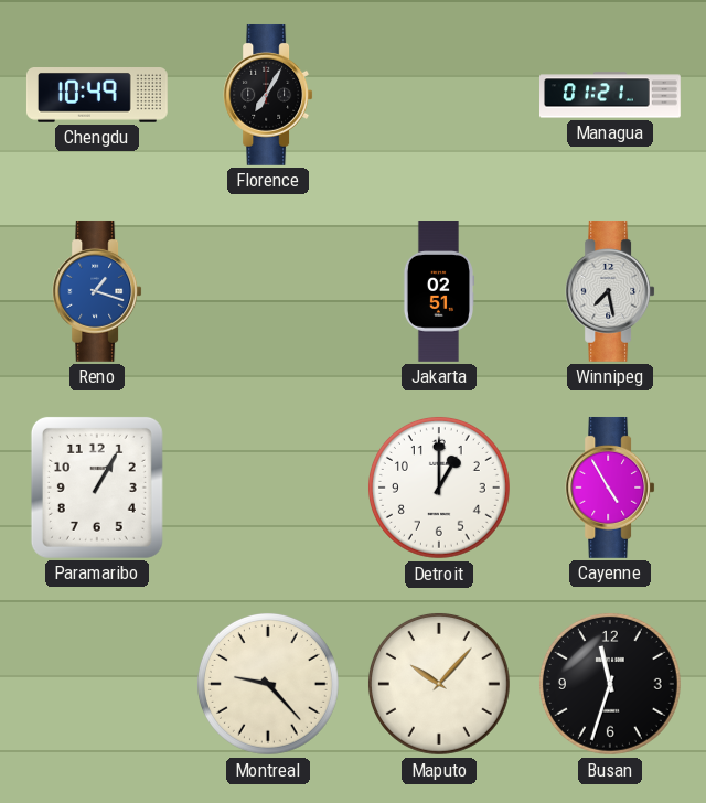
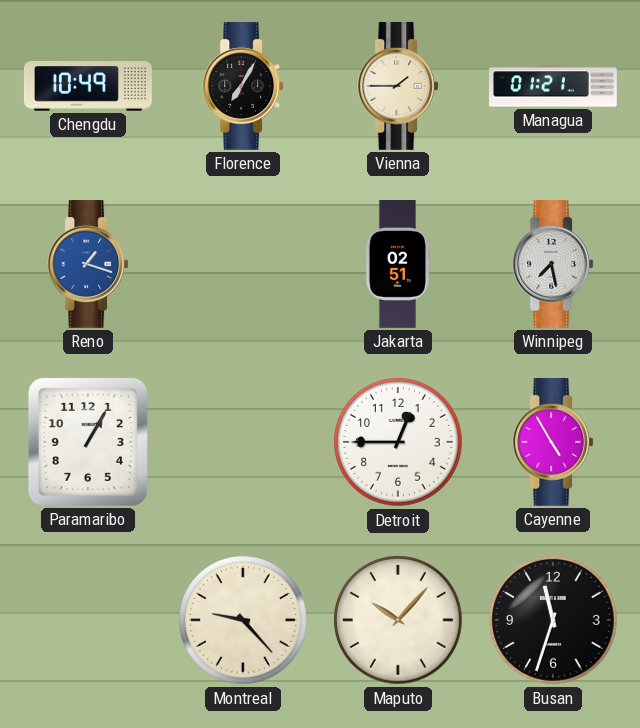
Vienna: none -> 1:45 (398, 86)
Detroit: 1:00 -> 12:45 (398, 442)
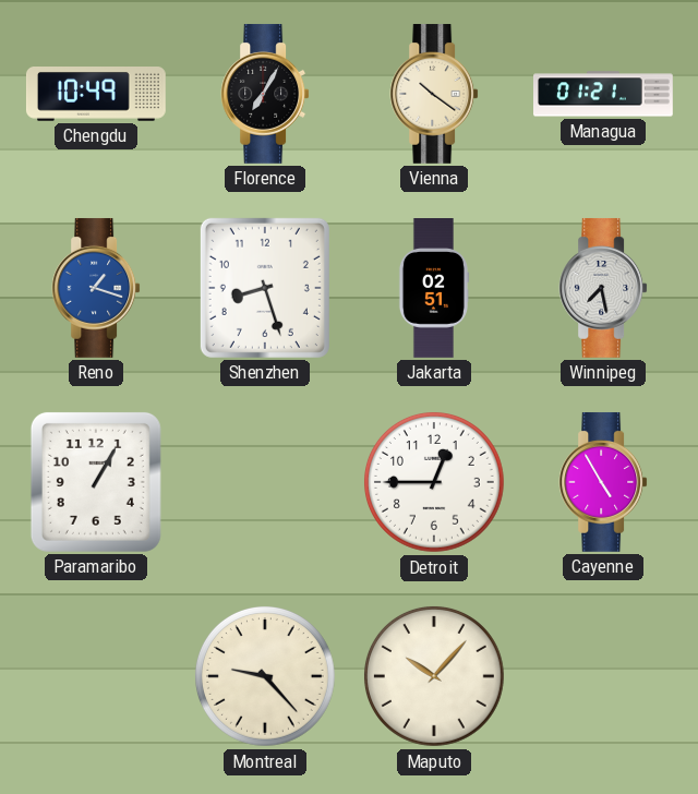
Vienna: 1:45 -> 10:21 (434, 94)
Shenzhen: none -> 8:27 (265, 288)
Busan: 11:33 -> none (553, 620)
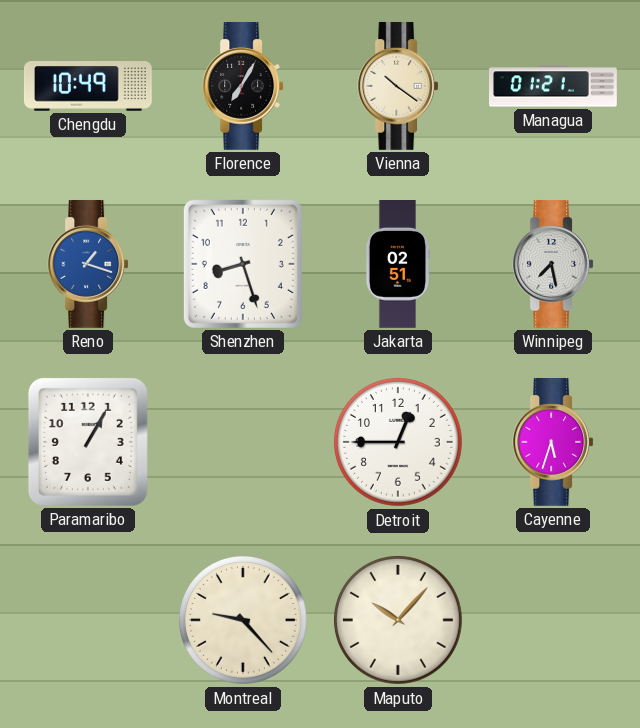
Cayenne: 4:55 -> 5:33 (553, 442)
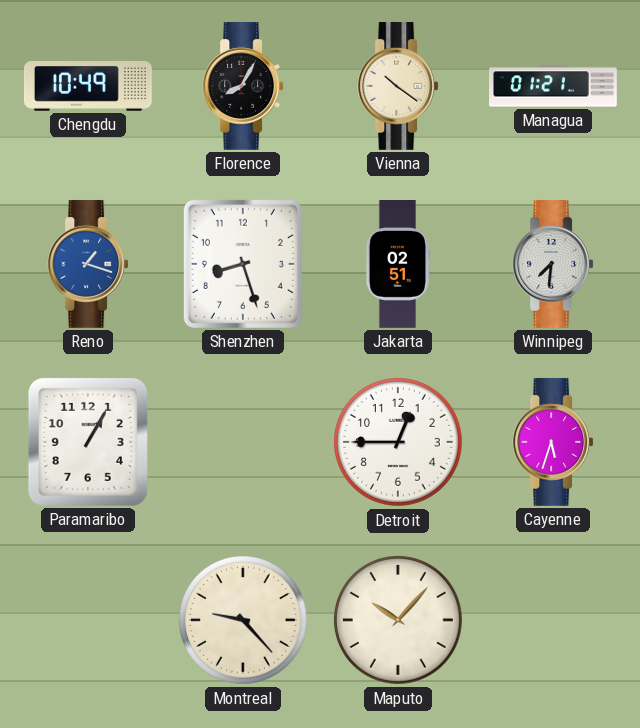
Florence: 7:05 -> 8:05 (243, 86)
Winnipeg: 7:28 -> 7:31 (553, 264)
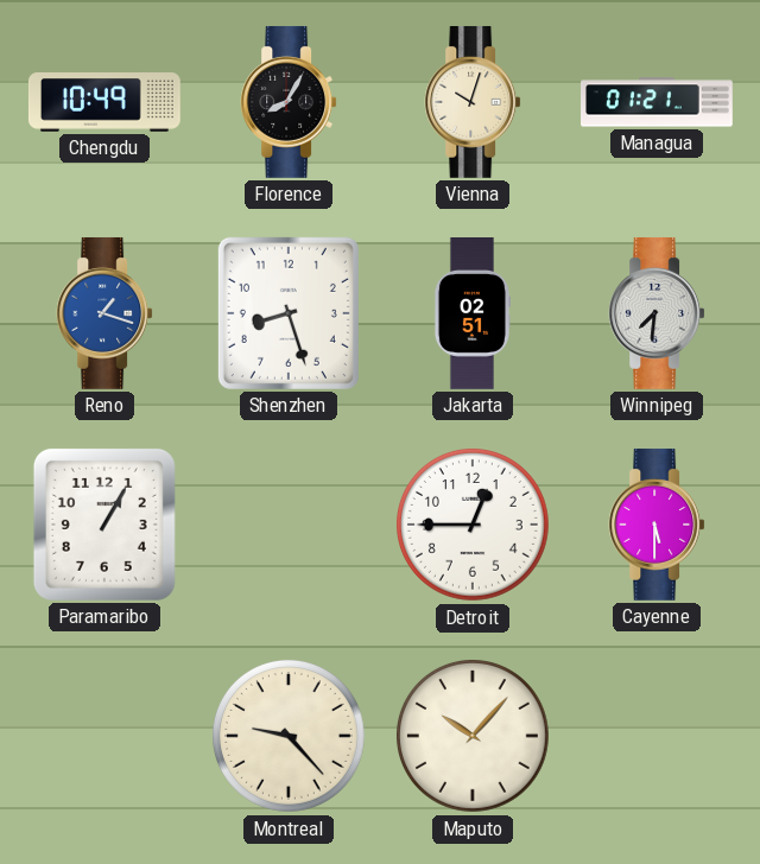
Vienna: 10:21 -> 10:03 (473, 102)
Cayenne: 5:33 -> 5:30 (657, 525)
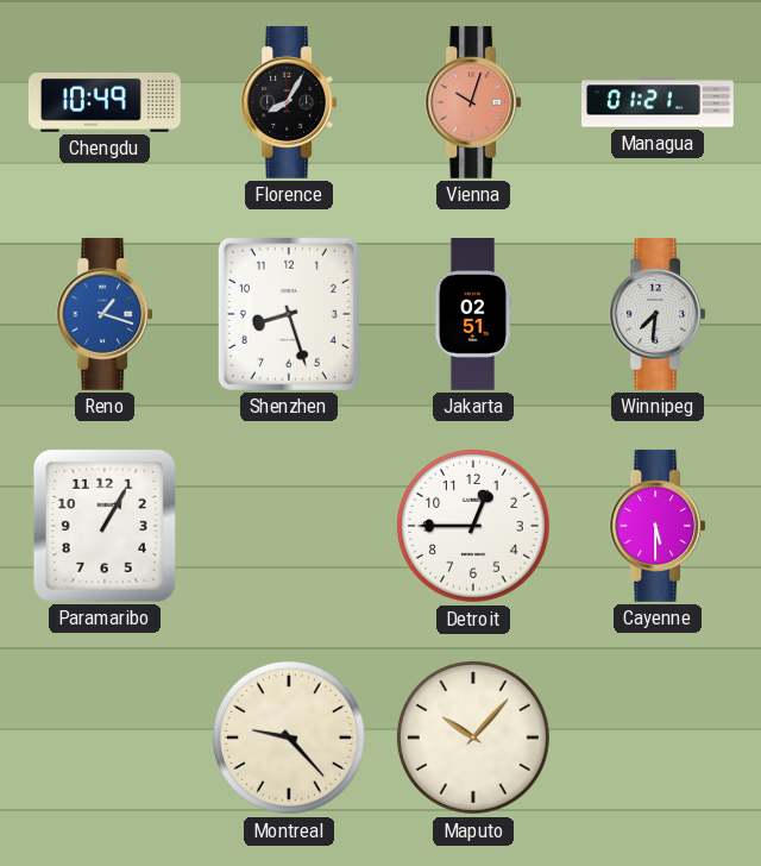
Vienna dial: cream -> salmon (473, 102)
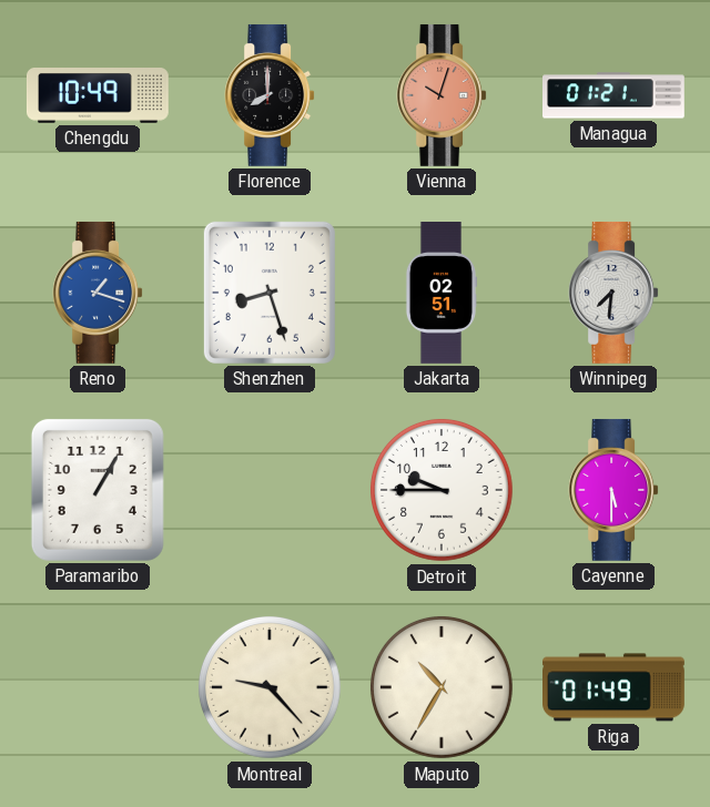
Florence: 8:05 -> 8:00 (270, 95)
Detroit: 12:45 -> 9:45 (442, 490)
Maputo: 10:07 -> 10:35 (442, 687)
Riga: none -> 01:49 (615, 687)
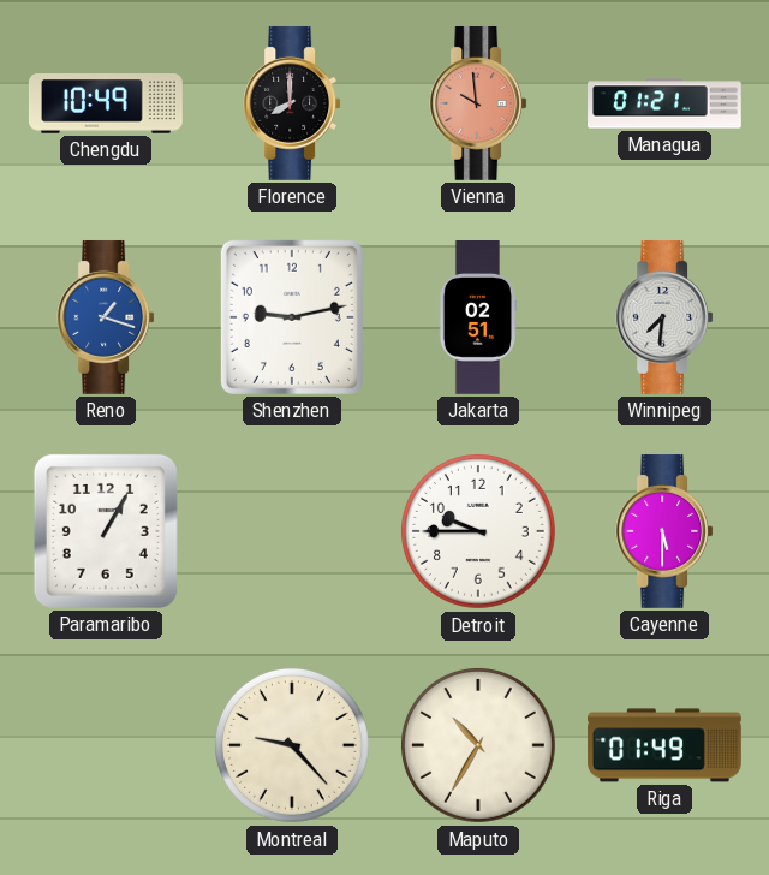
Vienna: 10:03 -> 9:59 (478, 103)
Shenzhen: 8:27 -> 9:13 (292, 317)
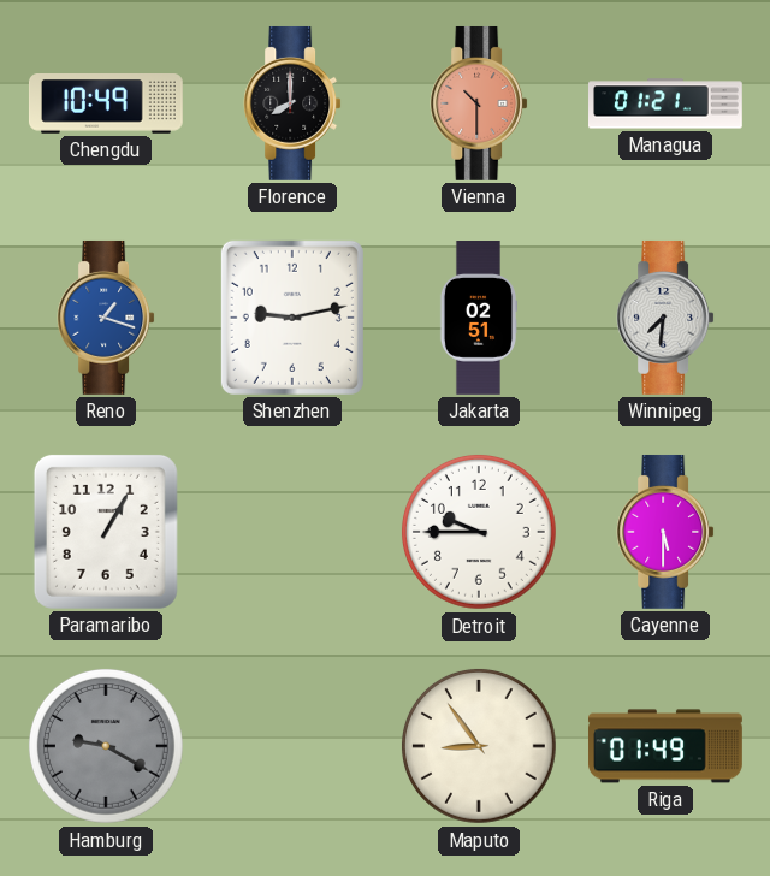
Vienna: 9:59 -> 10:30 (479, 103)
Hamburg: none -> 9:20 (106, 746)
Montreal: 9:23 -> none (292, 745)
Maputo: 10:35 -> 8:54 (479, 746)
